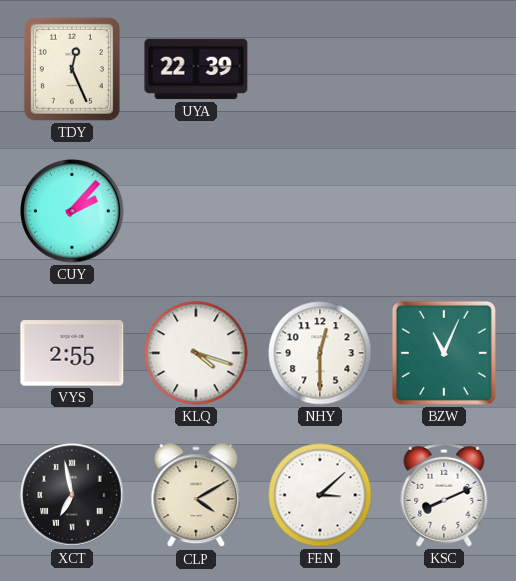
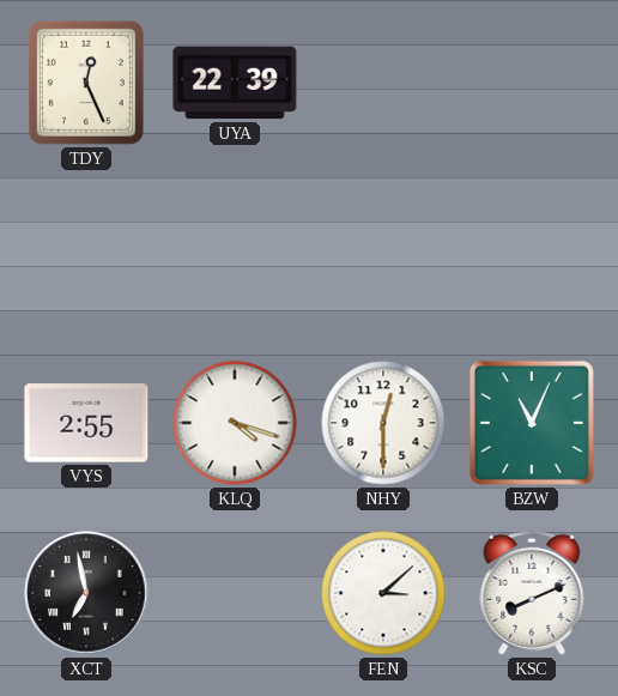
CUY: 2:07 -> none (72, 211)
CLP: 4:10 -> none (196, 496)
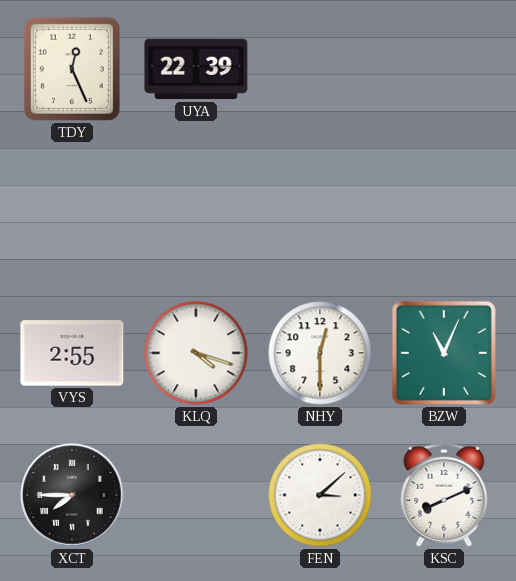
XCT: 6:58 -> 7:45 (72, 495)
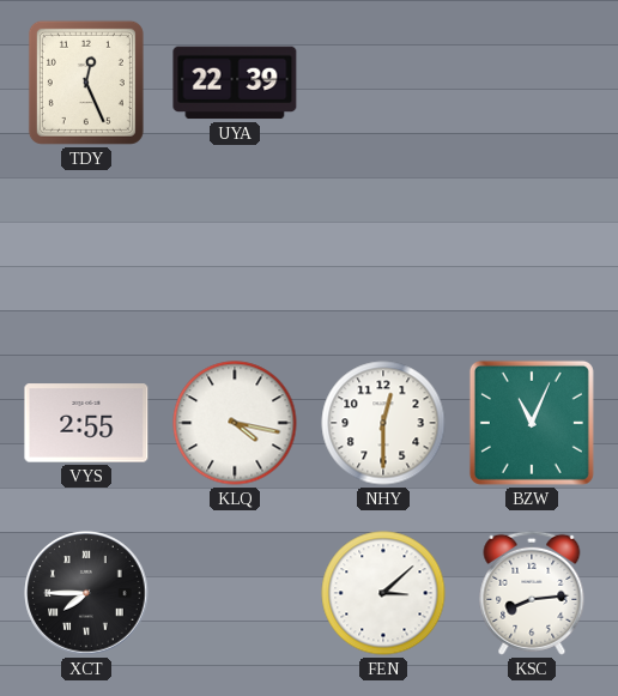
KLQ: 4:18 -> 4:17 (235, 423)
KSC: 8:11 -> 8:14 (532, 593)
